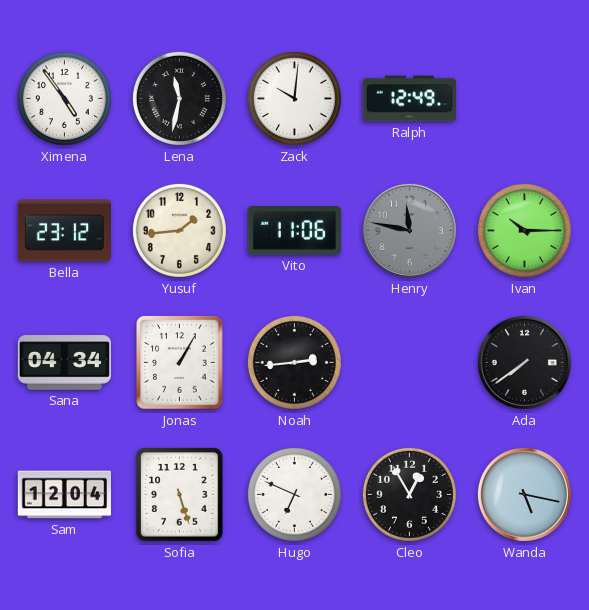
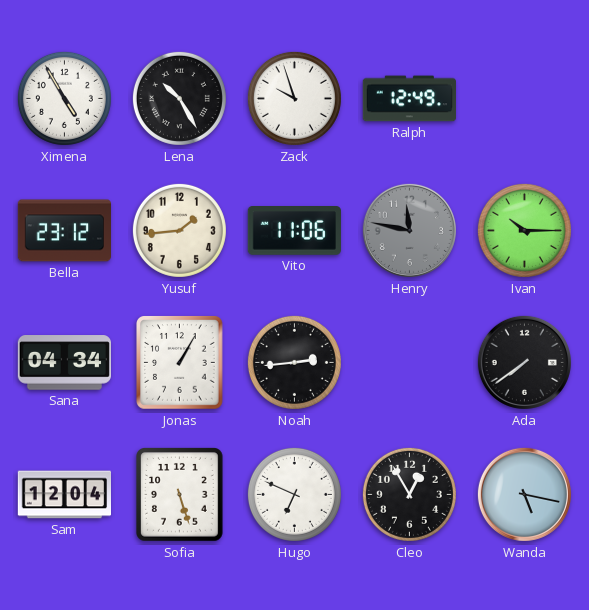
Ximena: 4:54 -> 4:55 (64, 98)
Lena: 11:32 -> 10:25 (179, 98)
Zack: 10:01 -> 9:57 (294, 98)
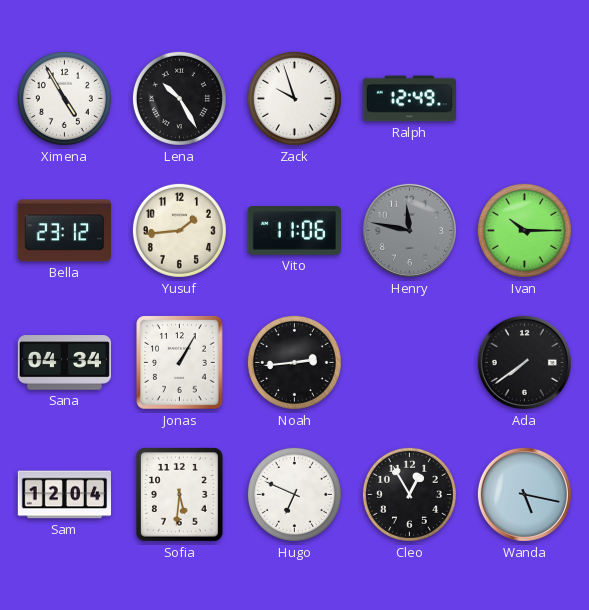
Sofia: 5:27 -> 5:31 (180, 495)
